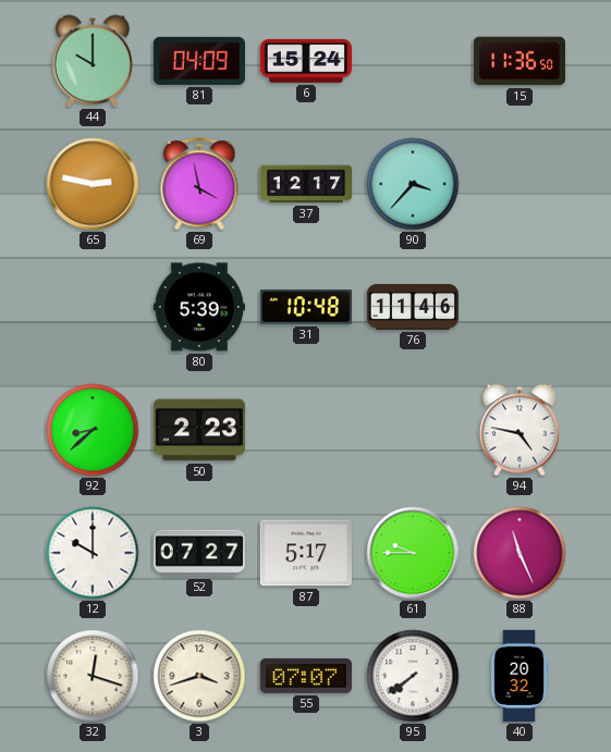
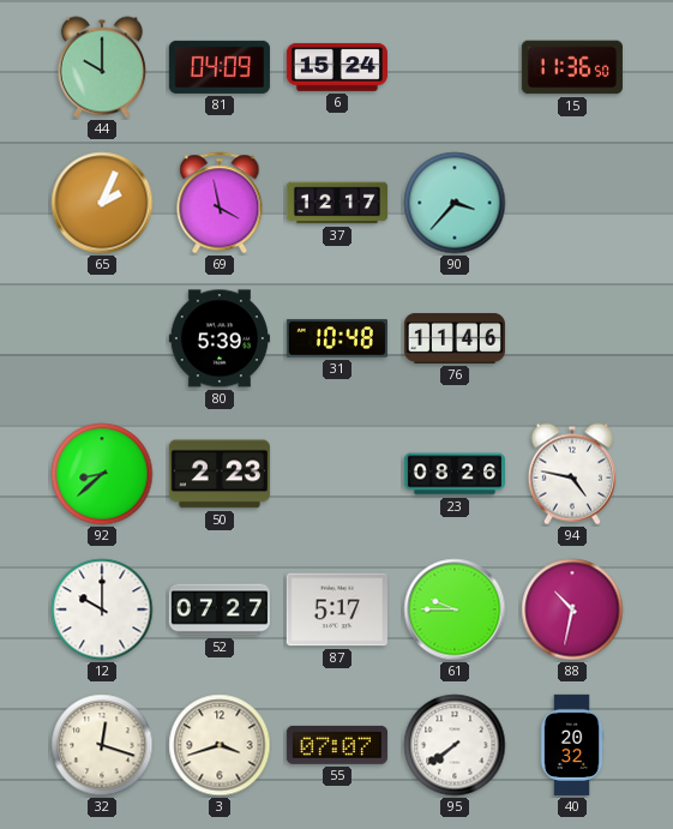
65: 2:47 -> 2:04 (102, 203)
23: none -> 08:26 (453, 474)
88: 11:26 -> 10:32 (572, 609)
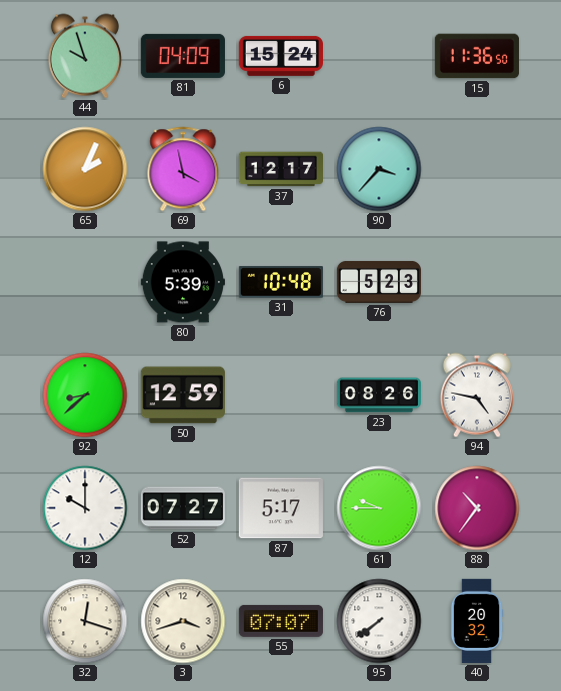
44: 10:00 -> 9:57 (85, 56)
76: 11:46 -> 5:23 (379, 282)
50: 2:23 -> 12:59 (183, 395)
88: 10:32 -> 10:36 (477, 508)
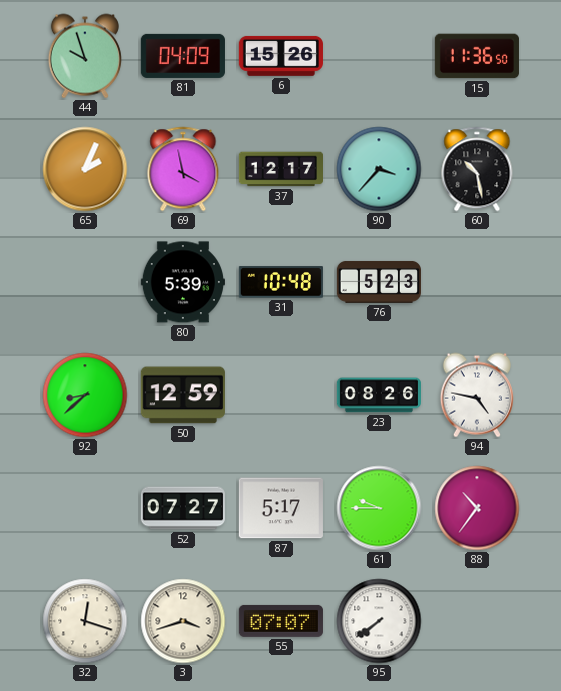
6: 15:24 -> 15:26 (281, 56)
60: none -> 10:28 (477, 169)
12: 10:00 -> none (85, 508)
40: 20:32 -> none (477, 621)
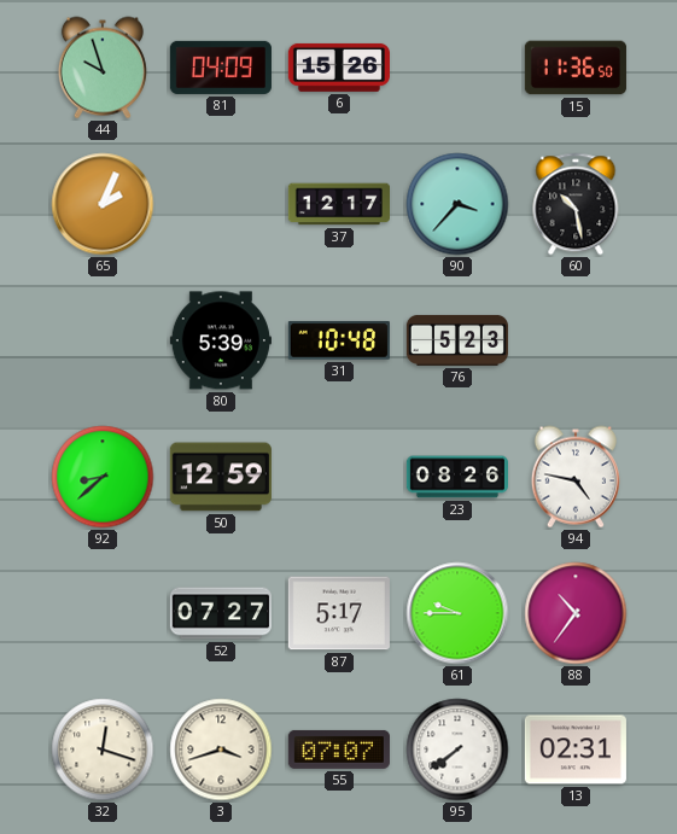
69: 3:58 -> none (183, 169)
13: none -> 02:31 (576, 750)
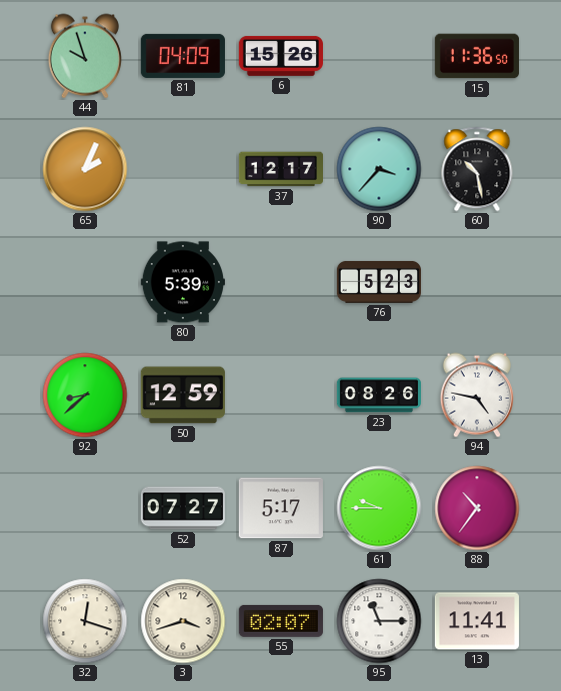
31: 10:48 -> none (339, 340)
55: 07:07 -> 02:07 (281, 621)
95: 7:39 -> 11:15 (379, 621)
13: 02:31 -> 11:41 (477, 621)
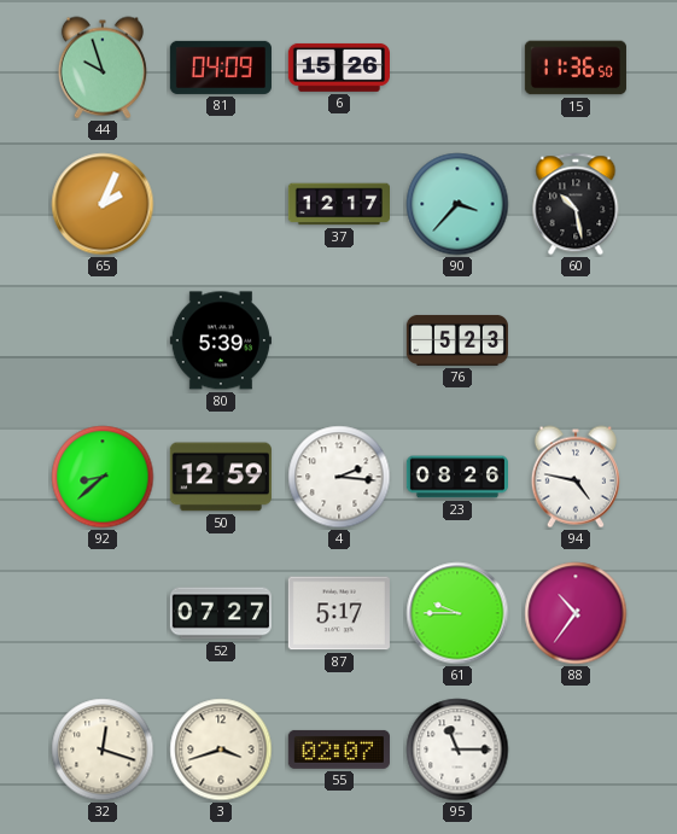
4: none -> 2:16 (339, 477)
13: 11:41 -> none (477, 621)
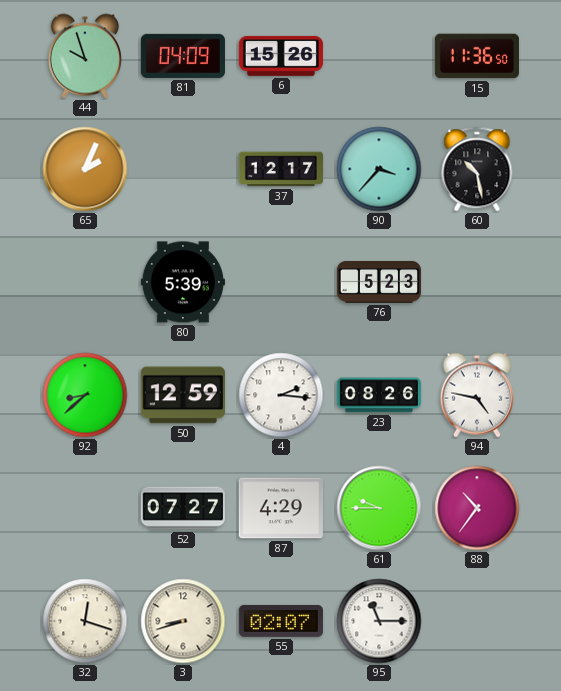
87: 5:17 -> 4:29 (281, 508)
3: 3:42 -> 8:42 (183, 621)
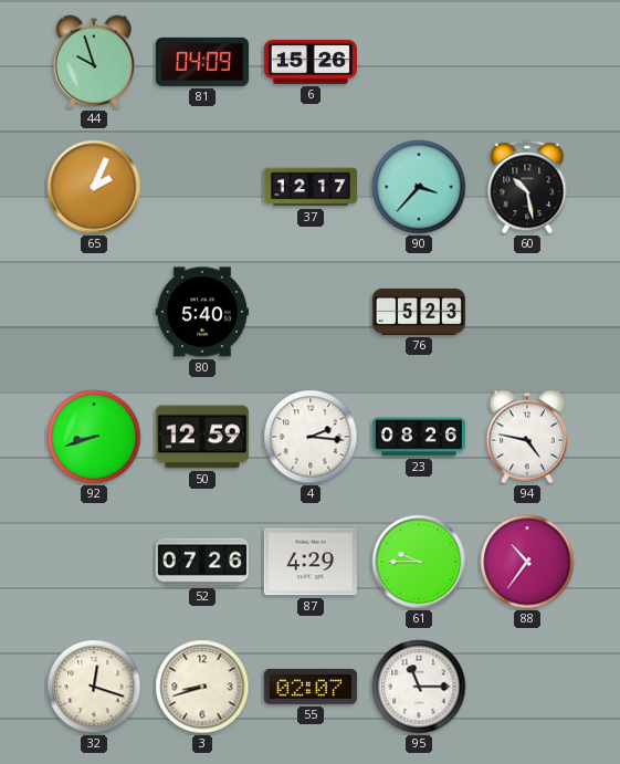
15: 11:36 -> none (477, 56)
80: 5:39 -> 5:40 (202, 312)
92: 8:38 -> 8:42 (94, 437)
52: 07:27 -> 07:26 (202, 562)
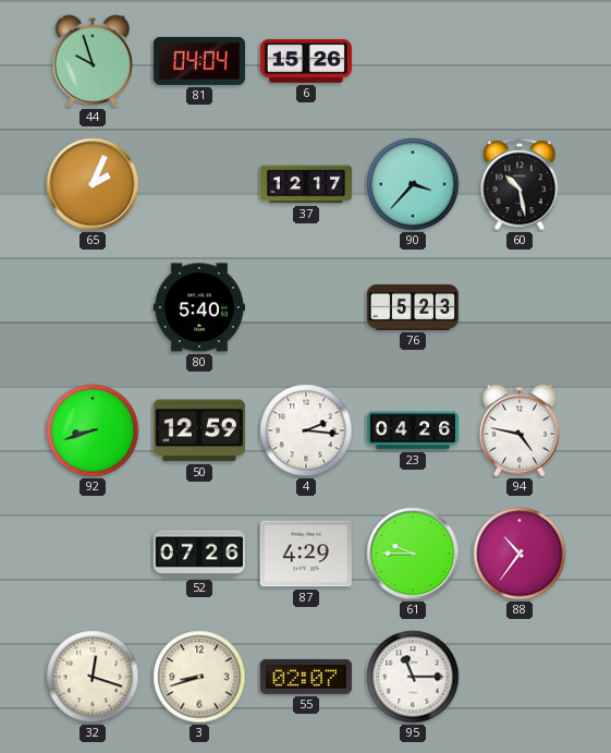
81: 04:09 -> 04:04 (199, 61)
23: 08:26 -> 04:26 (412, 430)
